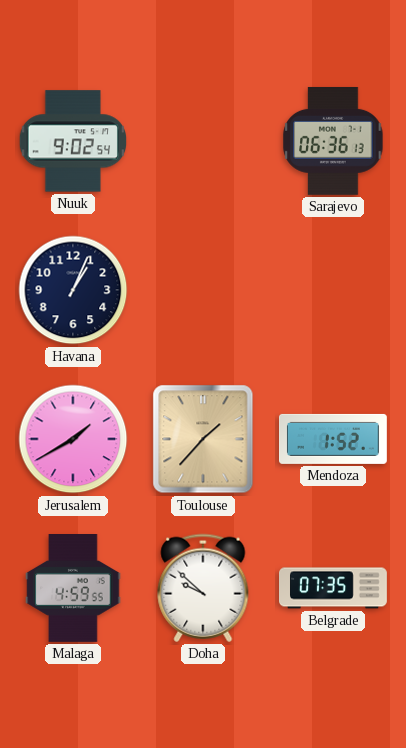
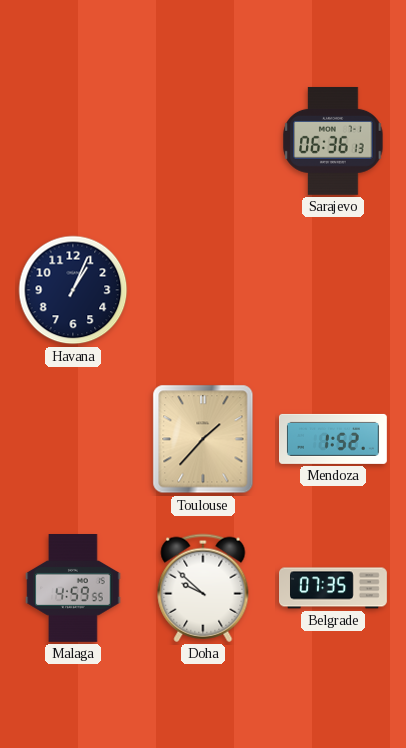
Nuuk: 9:02 -> none (72, 141)
Jerusalem: 1:40 -> none (73, 439)
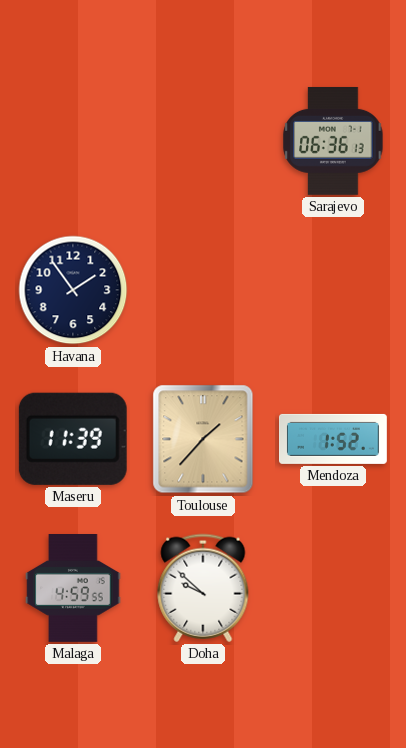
Havana: 1:04 -> 1:54 (73, 290)
Maseru: none -> 11:39 (73, 439)
Belgrade: 07:35 -> none (334, 588)
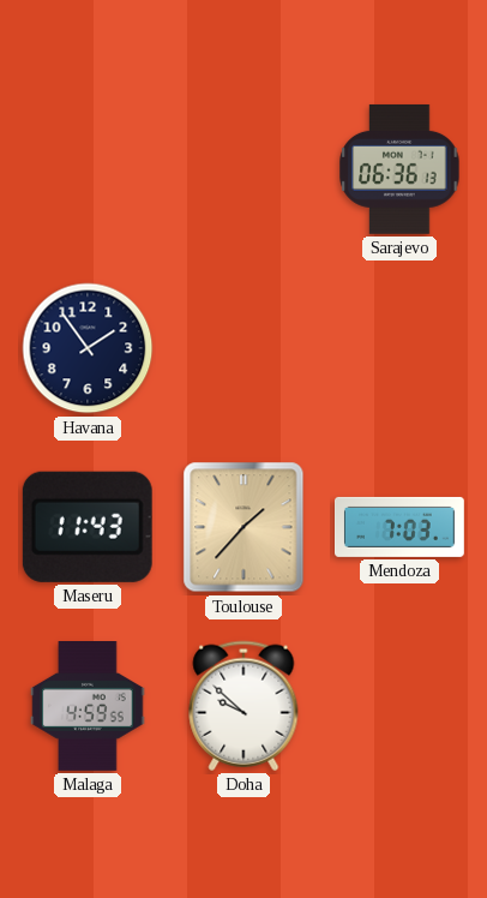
Maseru: 11:39 -> 11:43 (88, 527)
Mendoza: 1:52 -> 7:03 (401, 527)
